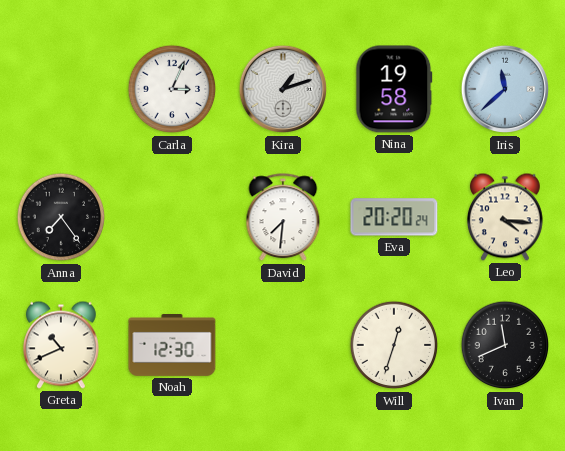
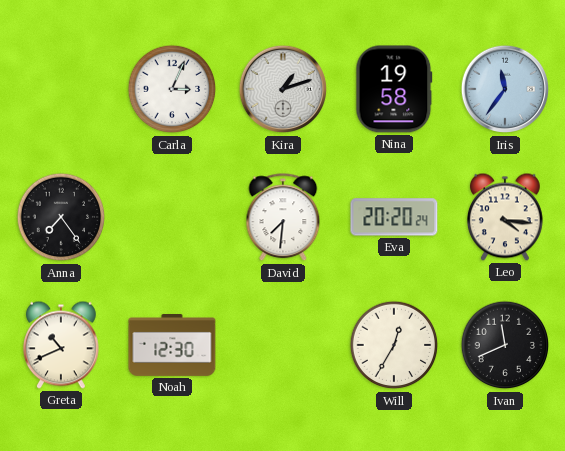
Iris: 11:38 -> 11:36 (505, 89)
Will: 12:33 -> 12:35 (394, 345)
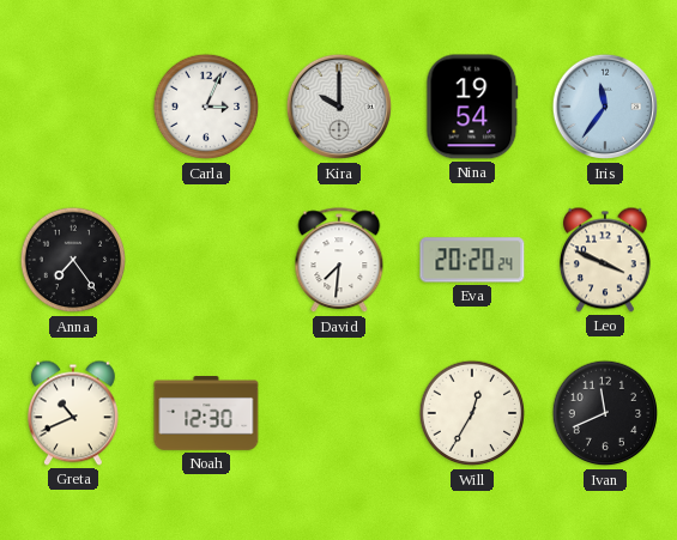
Kira: 1:12 -> 10:00 (339, 107)
Nina: 19:58 -> 19:54 (472, 107)
Leo: 4:16 -> 3:49 (605, 260)
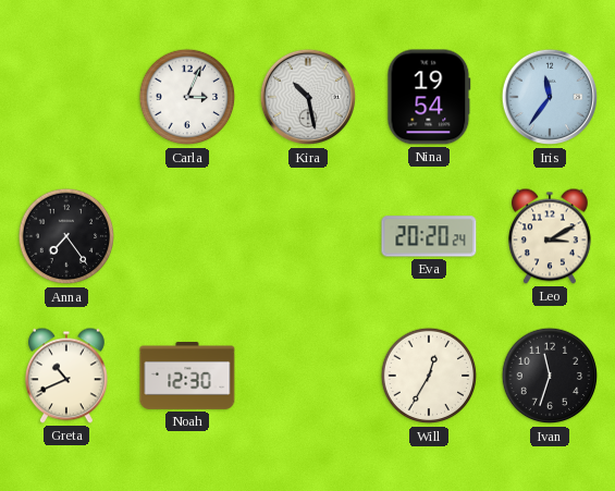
Kira: 10:00 -> 10:28 (308, 97)
David: 7:31 -> none (339, 261)
Leo: 3:49 -> 3:10 (550, 236)
Ivan: 11:41 -> 11:33 (550, 376)
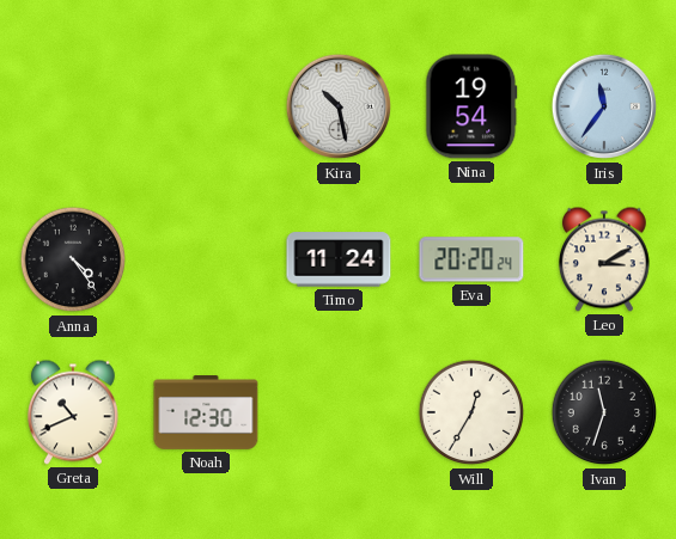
Carla: 3:04 -> none (187, 97)
Anna: 7:24 -> 4:24 (73, 259)
Timo: none -> 11:24 (339, 259)
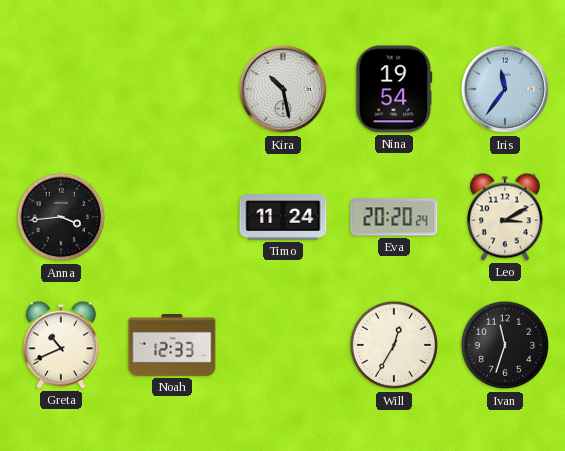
Anna: 4:24 -> 3:44 (61, 217)
Noah: 12:30 -> 12:33 (172, 346)
